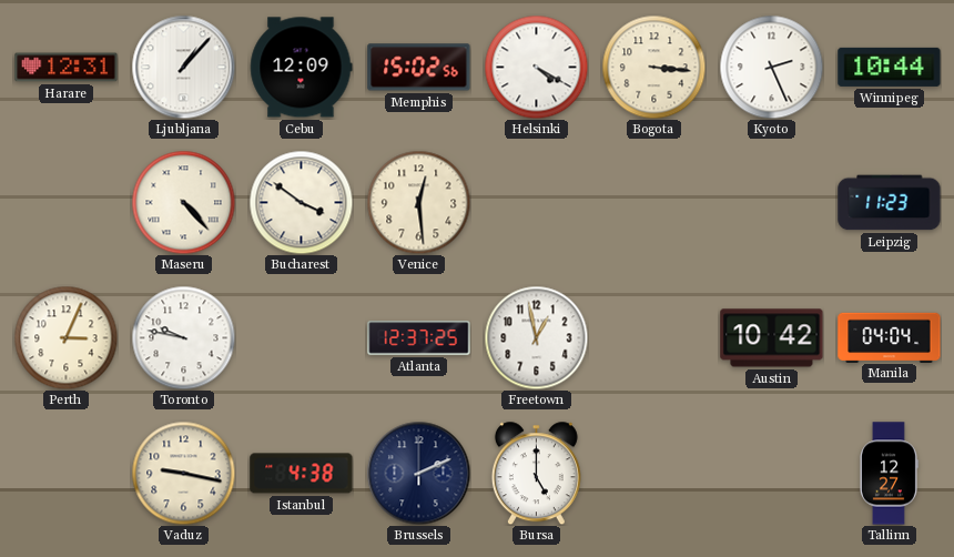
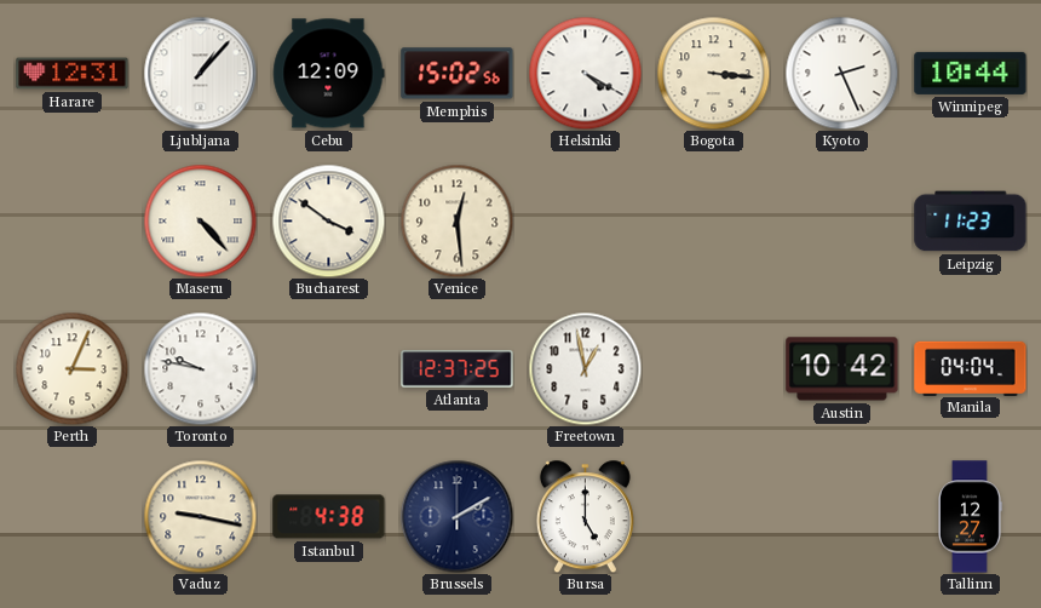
Brussels: 2:11 -> 2:10 (456, 516)
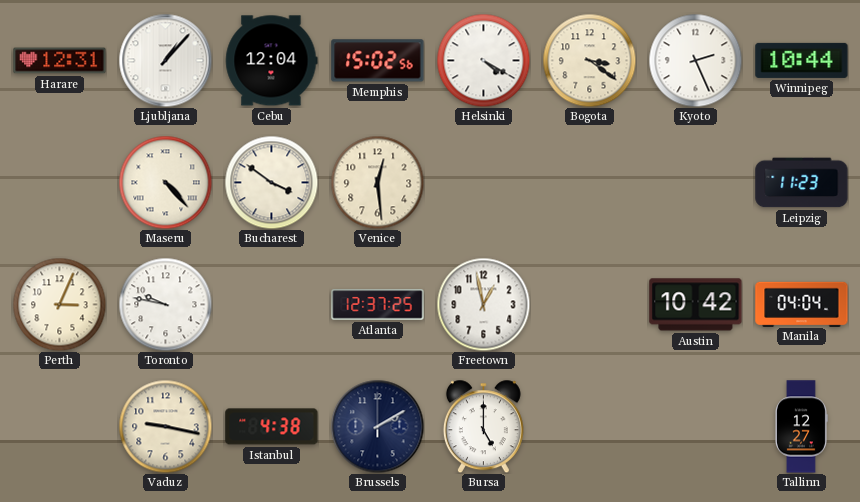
Cebu: 12:09 -> 12:04 (272, 61)
Bogota: 3:16 -> 3:21 (589, 60)
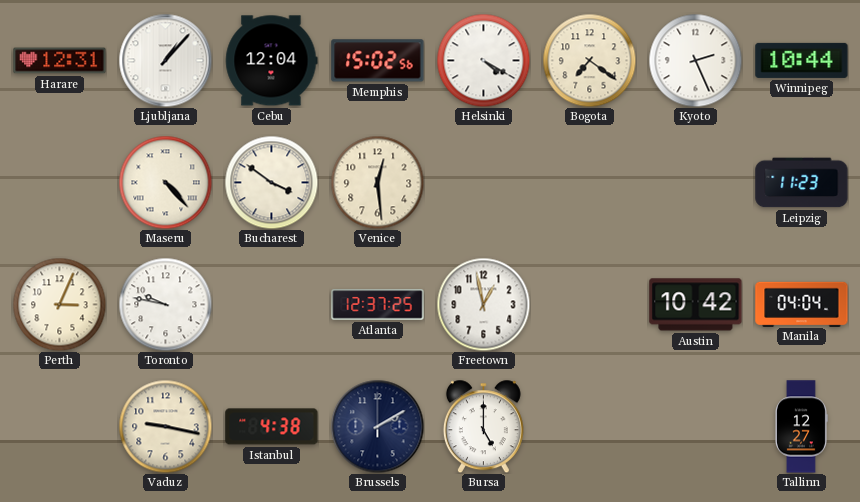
Bogota: 3:21 -> 7:21 (589, 60)
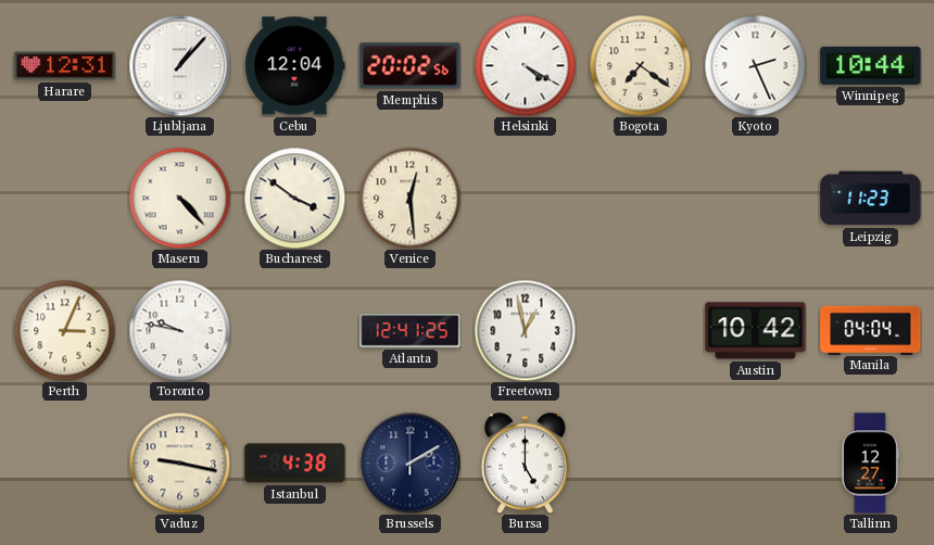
Memphis: 15:02 -> 20:02 (411, 66)
Atlanta: 12:37 -> 12:41 (411, 331)
